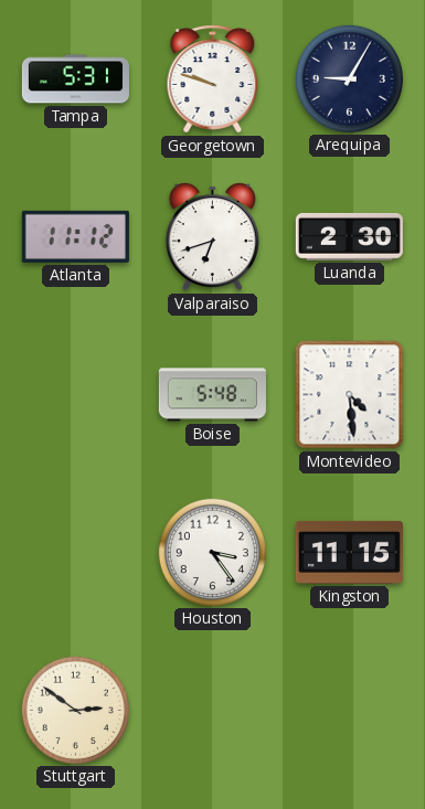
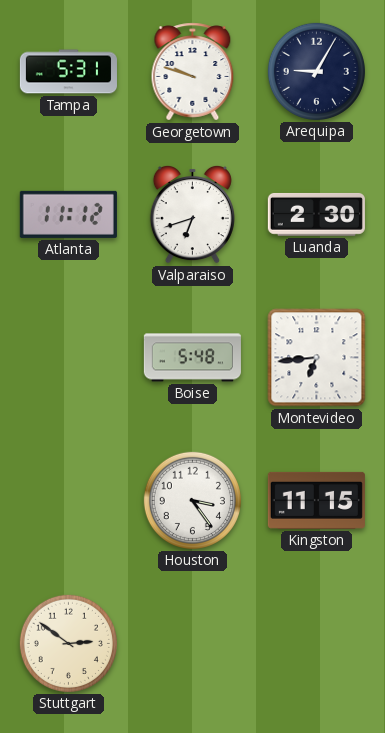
Montevideo: 4:29 -> 6:44 (317, 358)
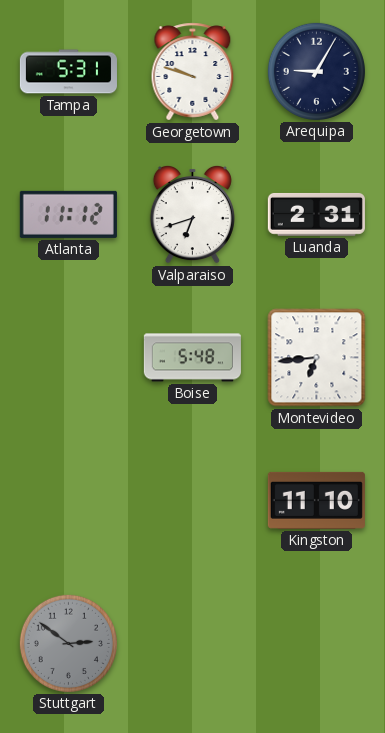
Luanda: 2:30 -> 2:31 (316, 214)
Houston: 3:24 -> none (192, 500)
Kingston: 11:15 -> 11:10 (316, 500)
Stuttgart dial: cream -> grey (68, 643)
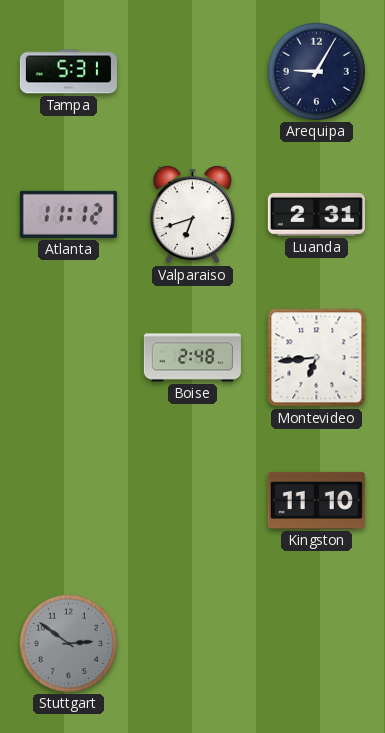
Georgetown: 9:48 -> none (193, 72)
Boise: 5:48 -> 2:48 (192, 358)
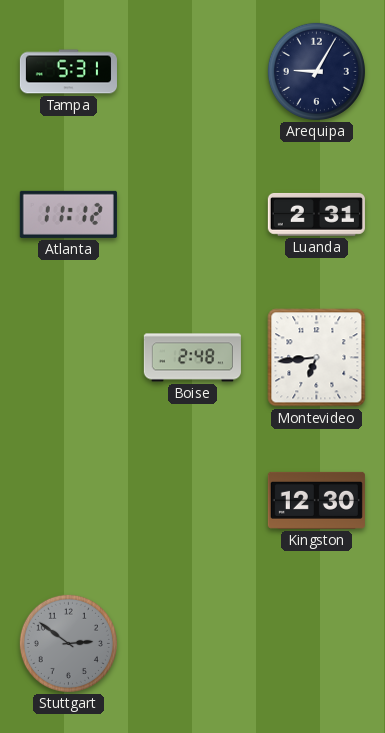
Valparaiso: 6:42 -> none (192, 214)
Kingston: 11:10 -> 12:30 (316, 500)
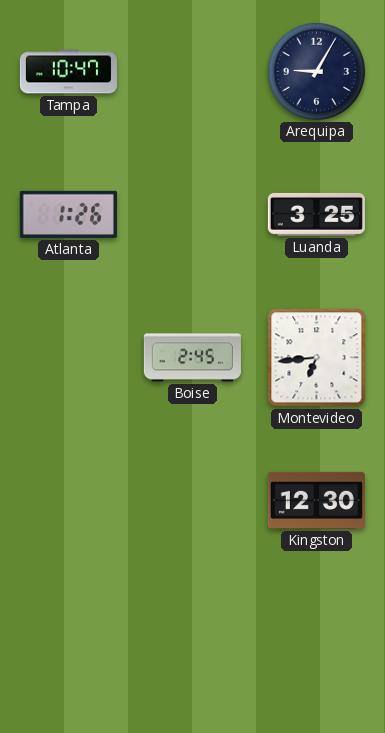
Tampa: 5:31 -> 10:47 (68, 72)
Atlanta: 11:12 -> 1:26 (68, 214)
Luanda: 2:31 -> 3:25 (316, 214)
Boise: 2:48 -> 2:45 (192, 358)
Stuttgart: 2:51 -> none (68, 643)
